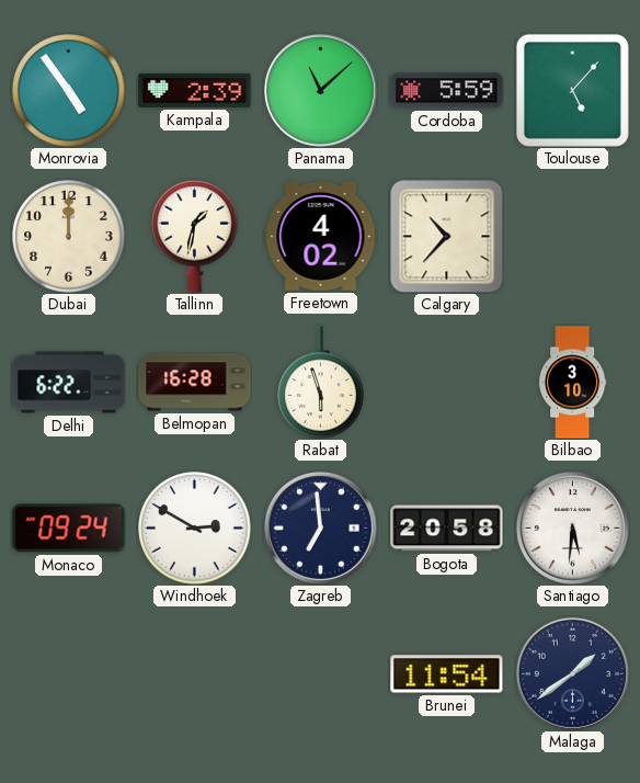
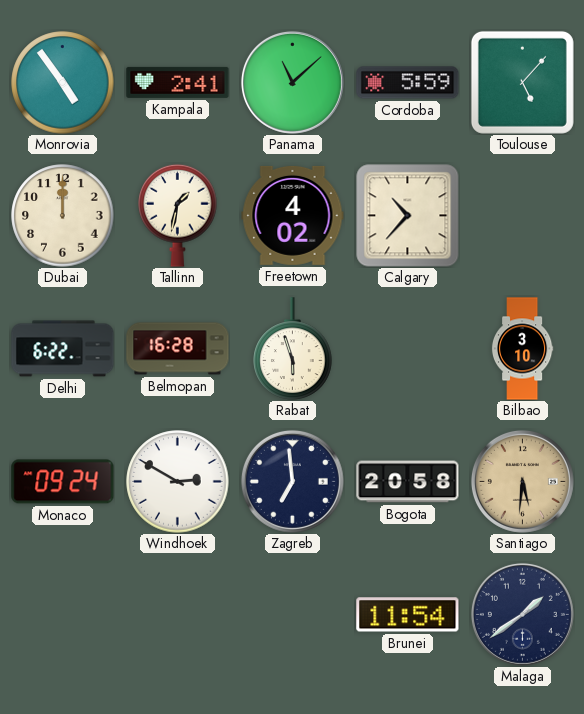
Kampala: 2:39 -> 2:41 (178, 82)
Santiago dial: white -> champagne (522, 481)
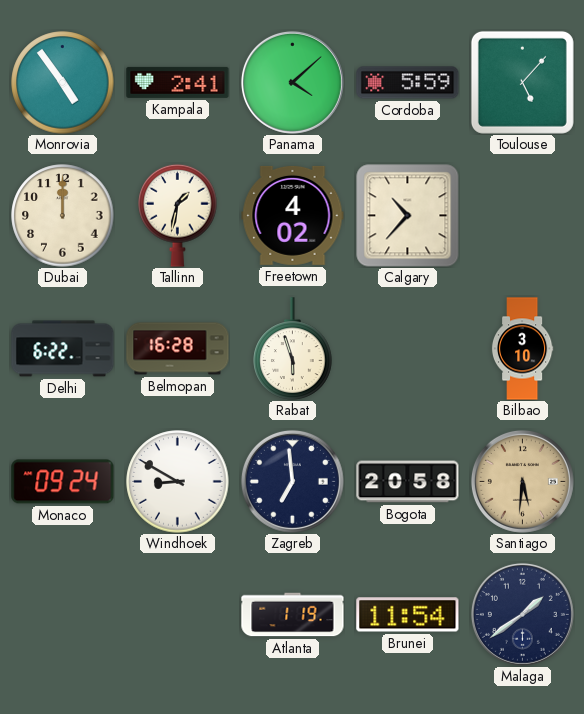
Panama: 11:08 -> 4:08 (292, 82)
Windhoek: 2:50 -> 8:50 (178, 482)
Atlanta: none -> 1:19 (293, 615)
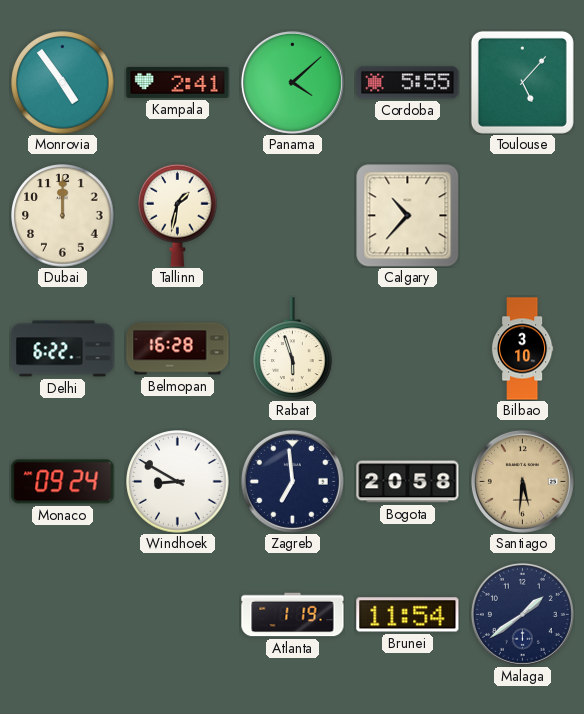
Cordoba: 5:59 -> 5:55 (408, 83)
Freetown: 4:02 -> none (293, 215)
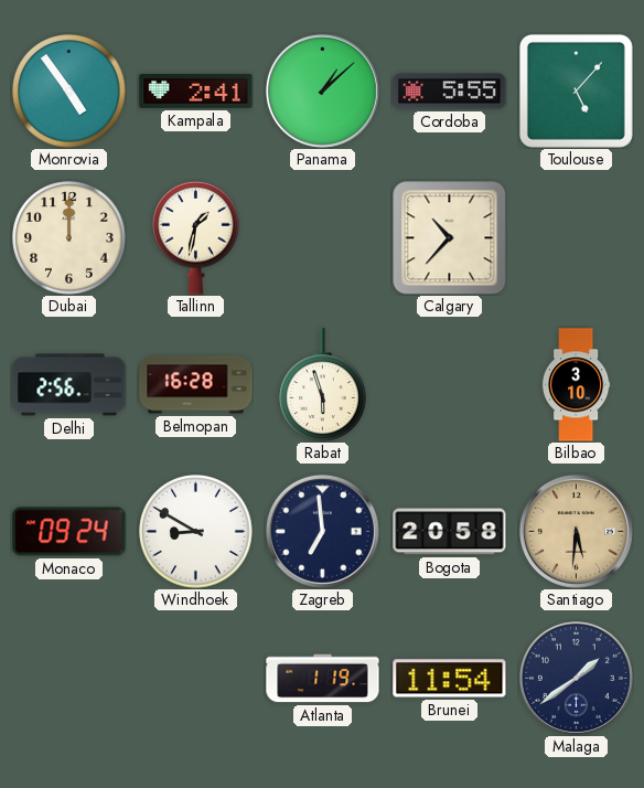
Panama: 4:08 -> 1:08 (322, 90)
Delhi: 6:22 -> 2:56 (69, 385)
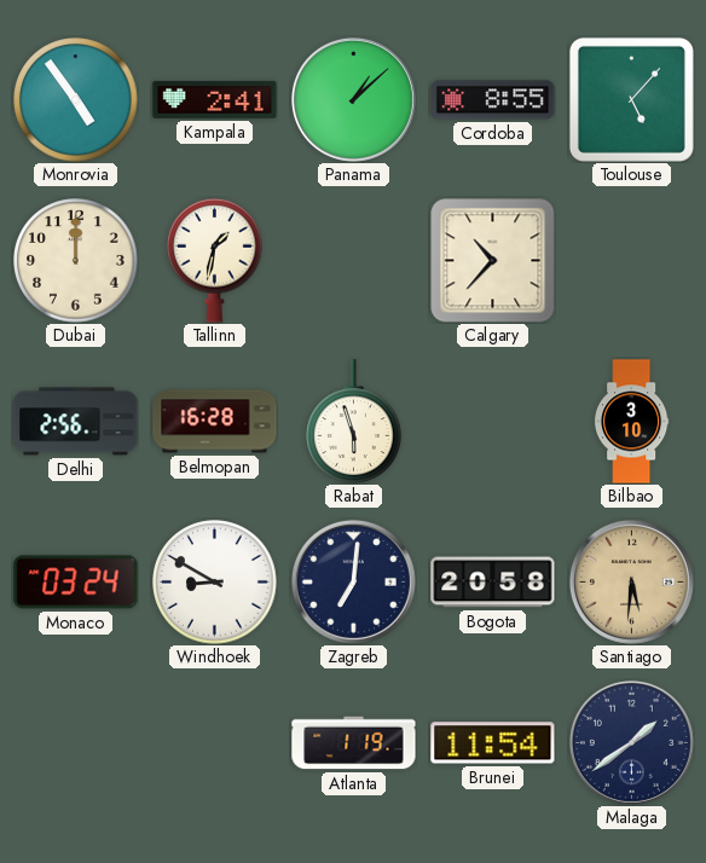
Cordoba: 5:55 -> 8:55 (493, 100)
Monaco: 09:24 -> 03:24 (76, 583)
Zagreb: 6:59 -> 7:01 (353, 581)
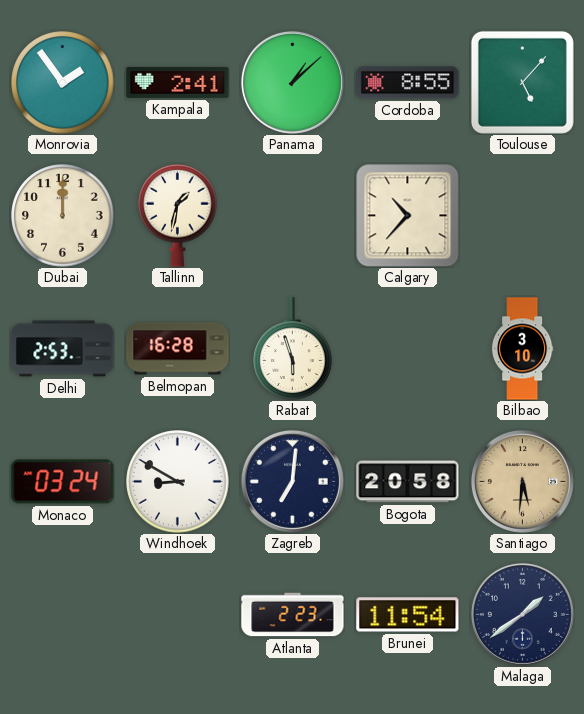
Monrovia: 4:54 -> 1:54 (63, 83)
Delhi: 2:56 -> 2:53 (63, 349)
Atlanta: 1:19 -> 2:23 (293, 615)
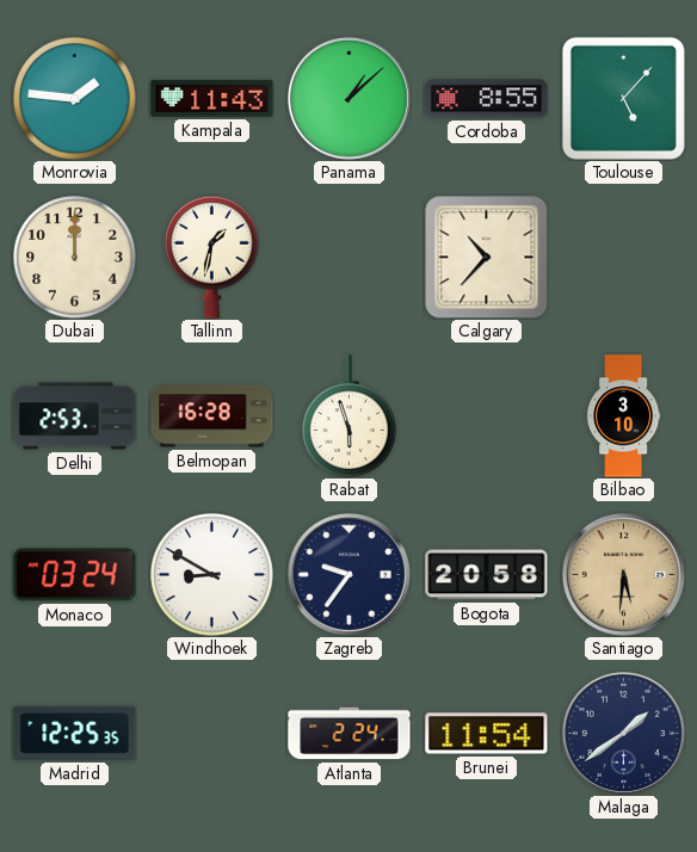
Monrovia: 1:54 -> 1:46 (75, 99)
Kampala: 2:41 -> 11:43 (212, 98)
Zagreb: 7:01 -> 9:36 (348, 574)
Madrid: none -> 12:25 (75, 733)
Atlanta: 2:23 -> 2:24 (350, 734)
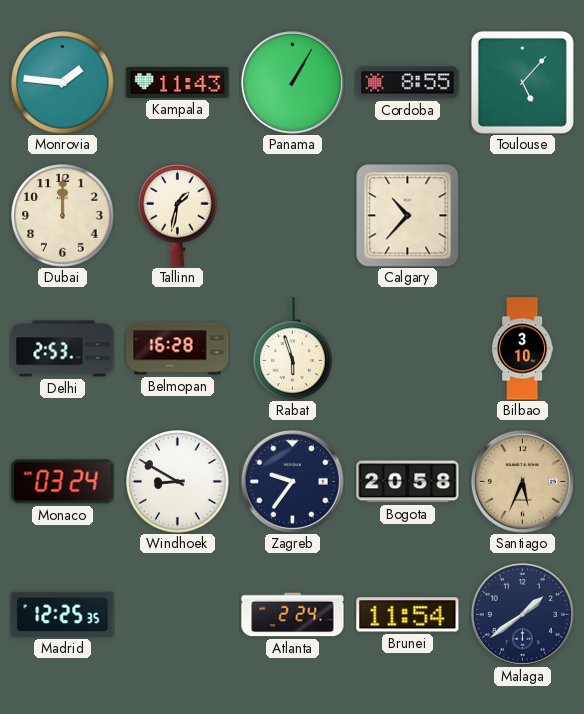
Panama: 1:08 -> 1:05 (292, 82)
Santiago: 5:31 -> 5:34 (522, 481)
